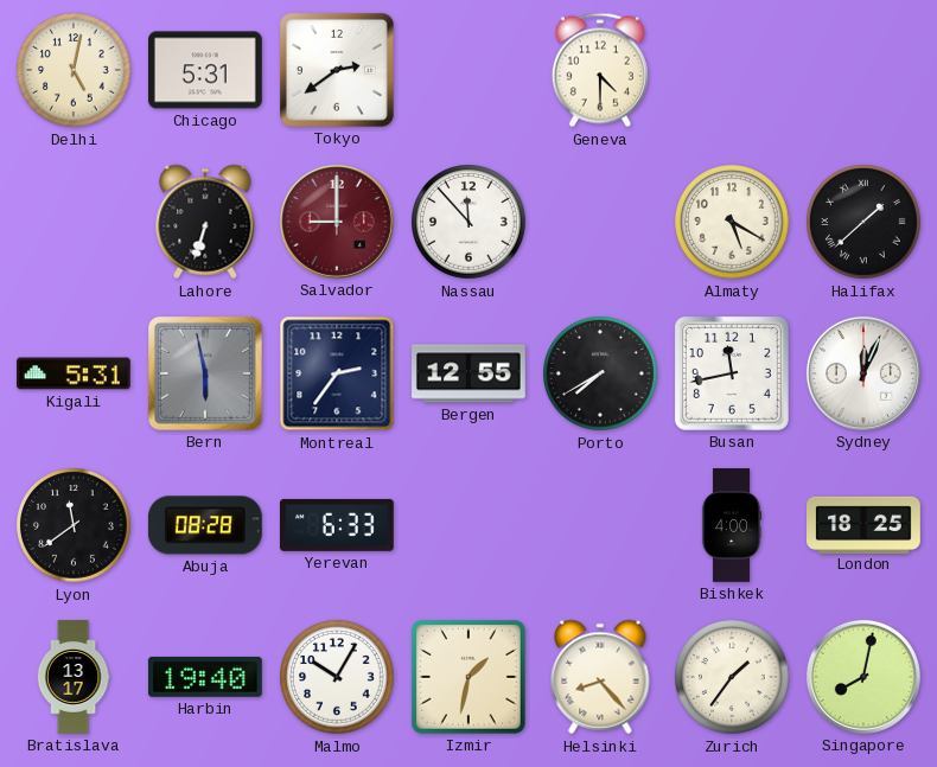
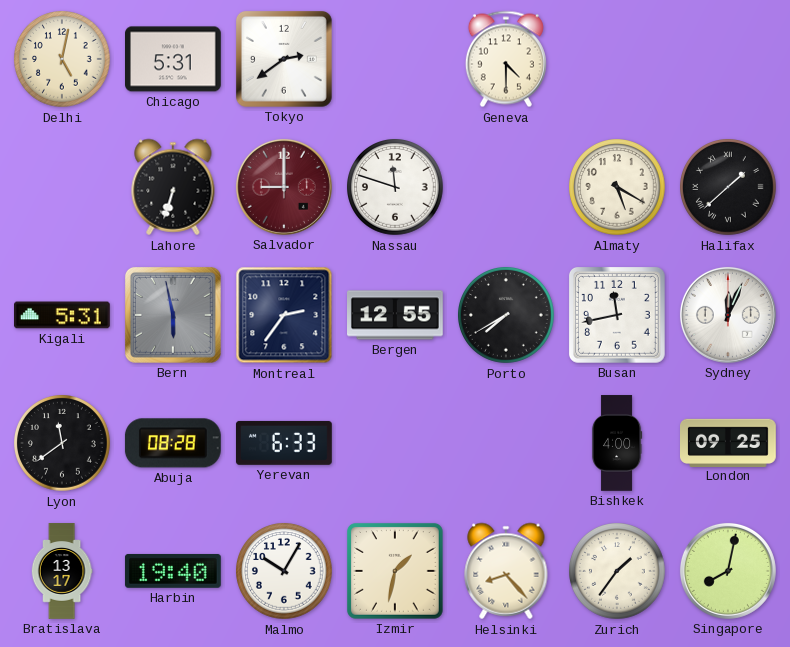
Nassau: 11:53 -> 11:48 (396, 188)
London: 18:25 -> 09:25 (729, 442)
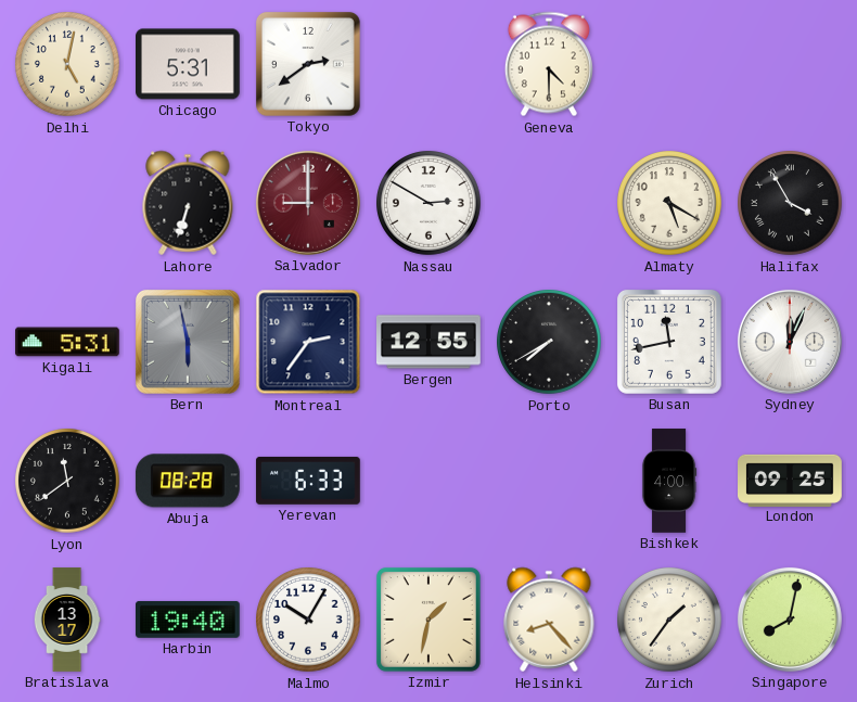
Nassau: 11:48 -> 2:50 (430, 204)
Halifax: 1:38 -> 3:55 (791, 204)
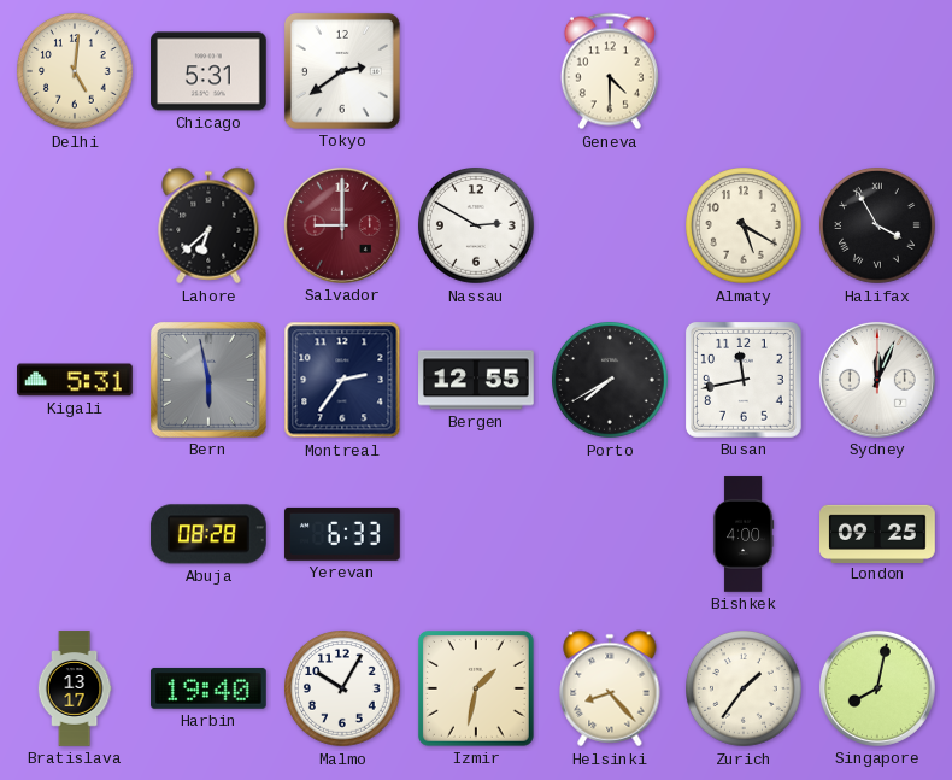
Delhi: 5:02 -> 5:01 (76, 72)
Lahore: 6:33 -> 6:38 (208, 225)
Lyon: 11:39 -> none (68, 482)
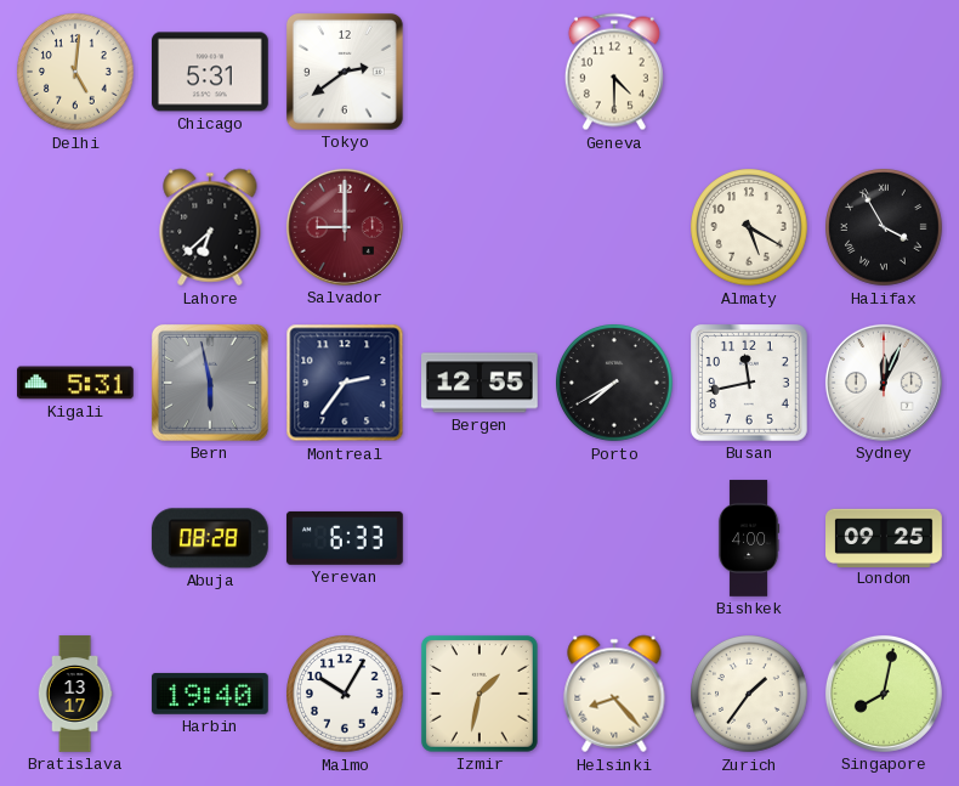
Nassau: 2:50 -> none (477, 227)
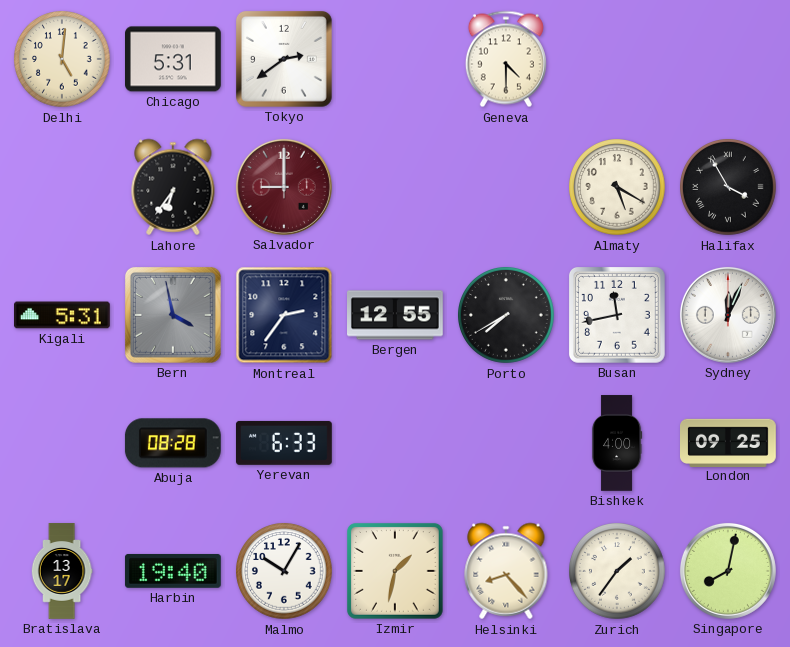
Lahore: 6:38 -> 6:36 (173, 187)
Bern: 5:58 -> 3:58 (173, 315)
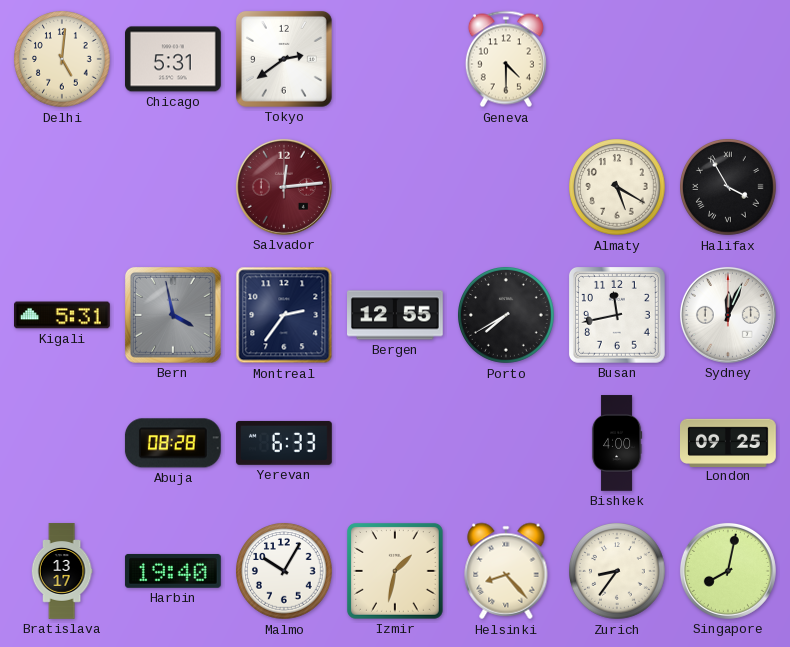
Lahore: 6:36 -> none (173, 187)
Salvador: 9:00 -> 12:14 (284, 187)
Zurich: 1:36 -> 8:36 (618, 572)
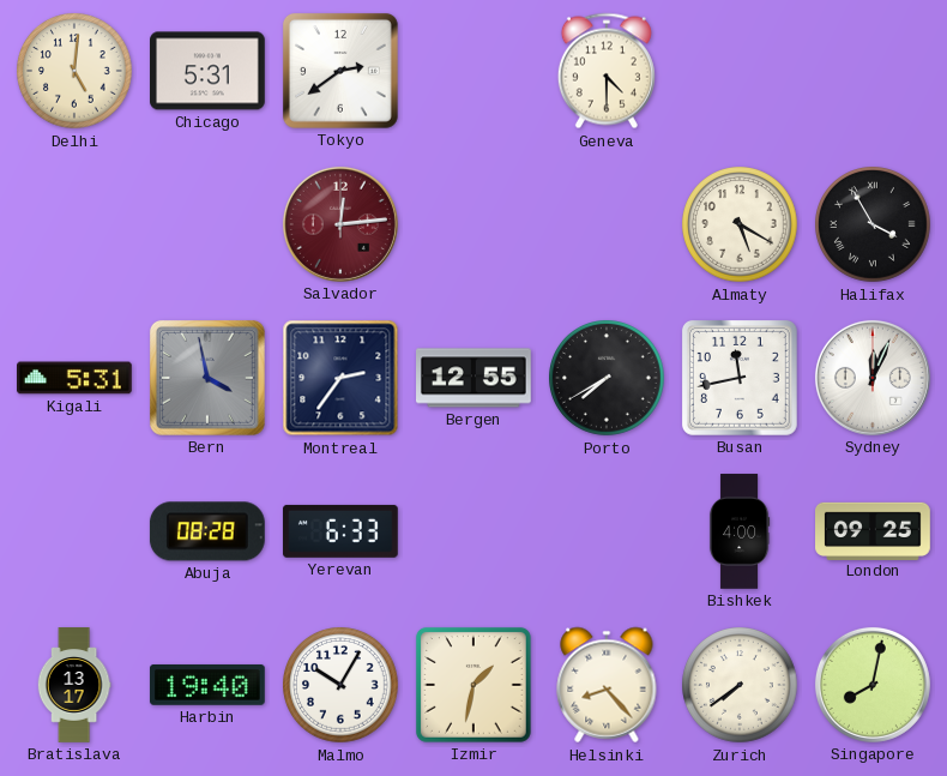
Zurich: 8:36 -> 7:39 (741, 686)
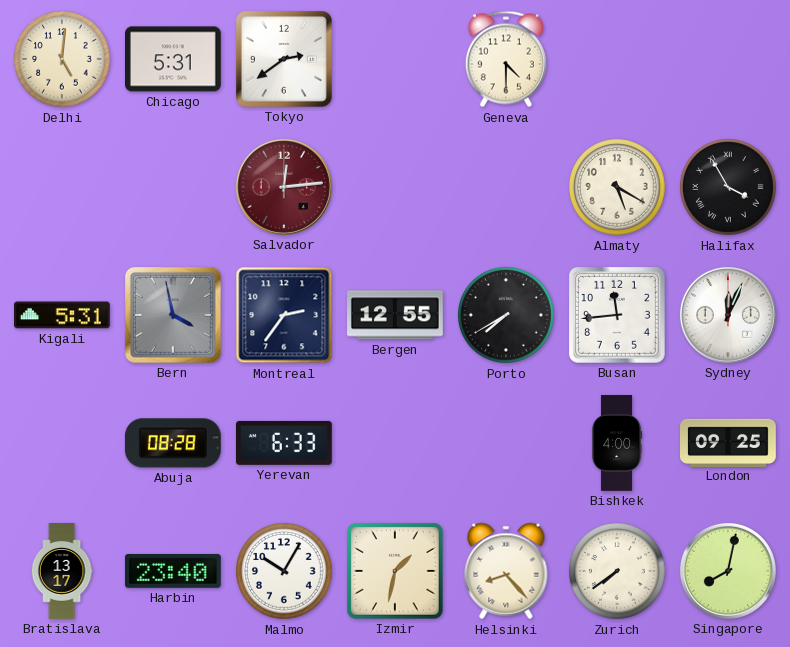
Busan: 11:43 -> 11:44 (617, 315)
Harbin: 19:40 -> 23:40 (173, 571)
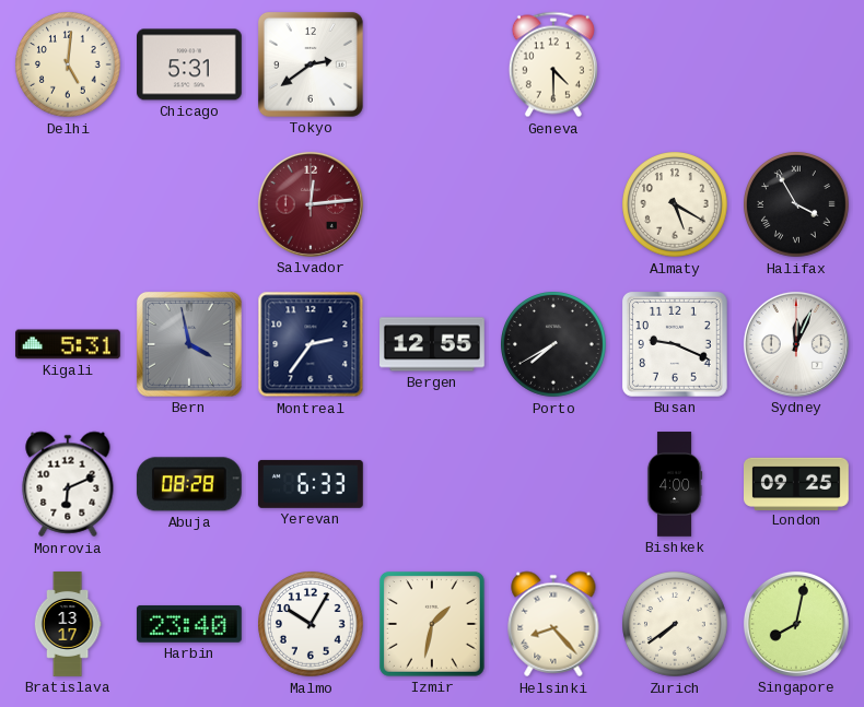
Busan: 11:44 -> 9:19 (675, 344)
Monrovia: none -> 6:11 (68, 484)
